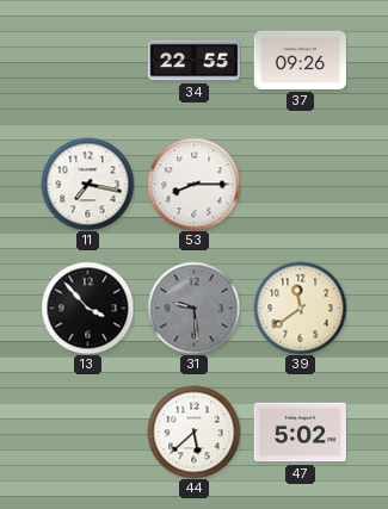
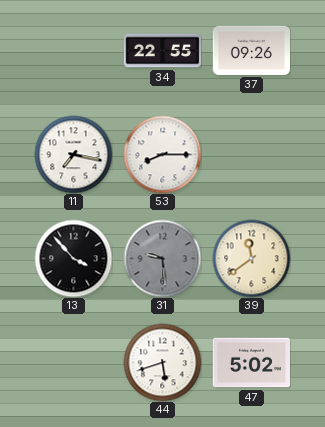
44: 5:38 -> 5:42 (162, 362)
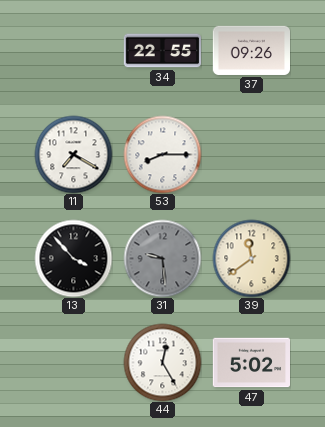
11: 7:17 -> 7:20 (73, 154)
44: 5:42 -> 12:25 (162, 362)
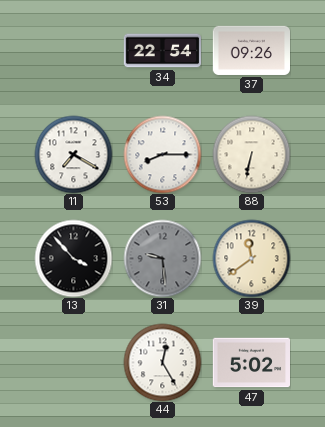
34: 22:55 -> 22:54 (162, 51)
88: none -> 6:32 (251, 154)
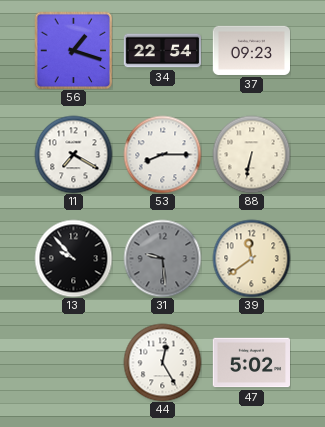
56: none -> 1:18 (73, 50)
37: 09:26 -> 09:23 (251, 50)
13: 3:53 -> 9:53 (73, 258)
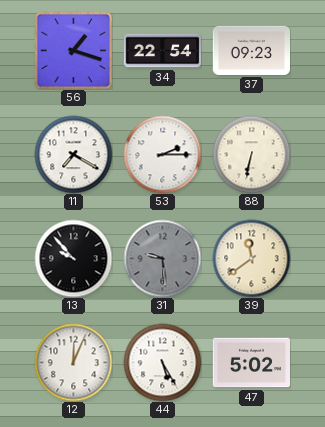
53: 8:15 -> 2:15 (162, 154)
12: none -> 12:04 (73, 362)
44: 12:25 -> 5:25 (162, 362)
